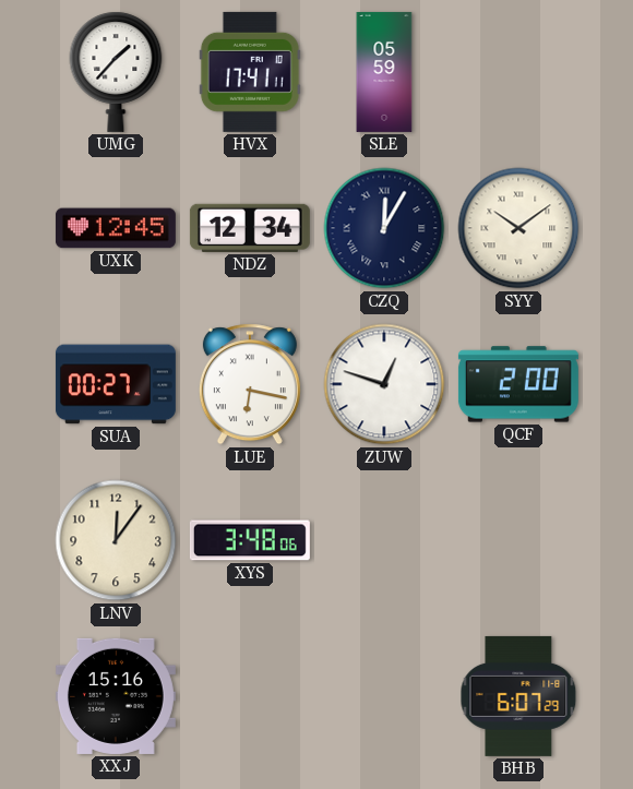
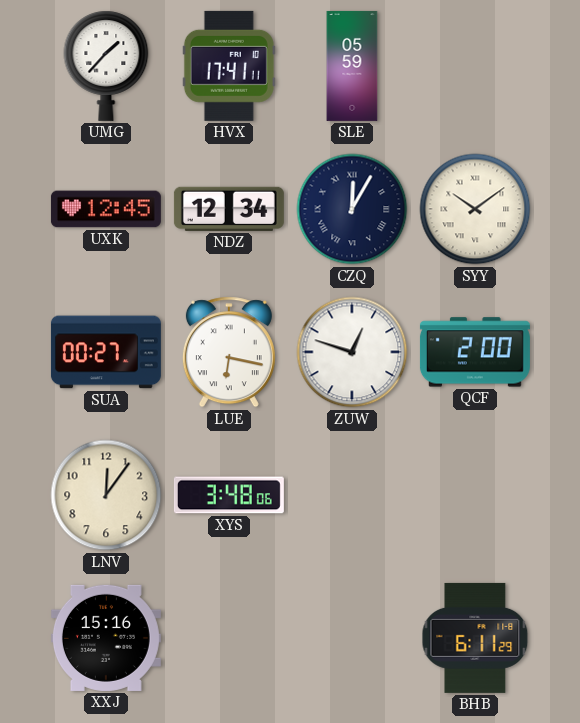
BHB: 6:07 -> 6:11 (475, 638)
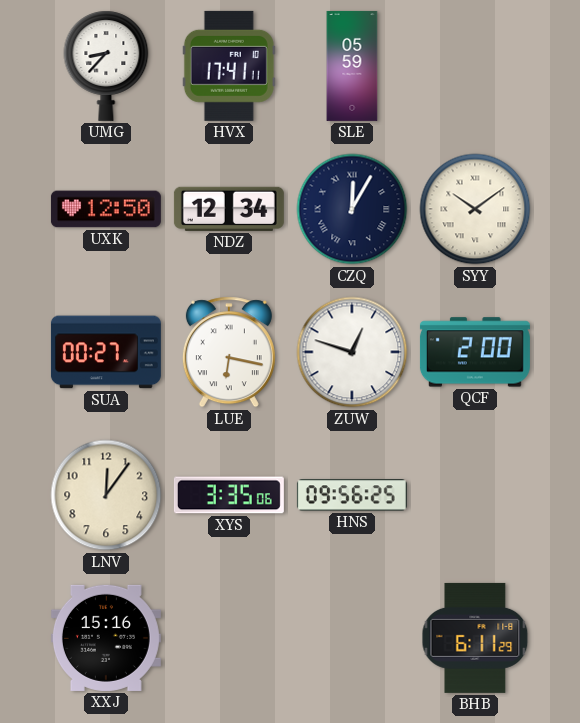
UMG: 1:37 -> 8:37 (106, 66)
UXK: 12:45 -> 12:50 (106, 209)
XYS: 3:48 -> 3:35 (229, 495)
HNS: none -> 09:56 (352, 495)
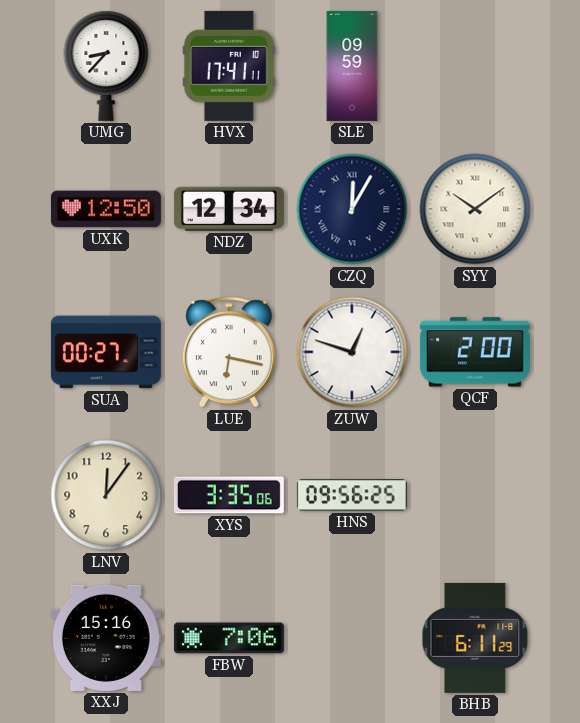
SLE: 05:59 -> 09:59 (352, 66)
FBW: none -> 7:06 (229, 638)
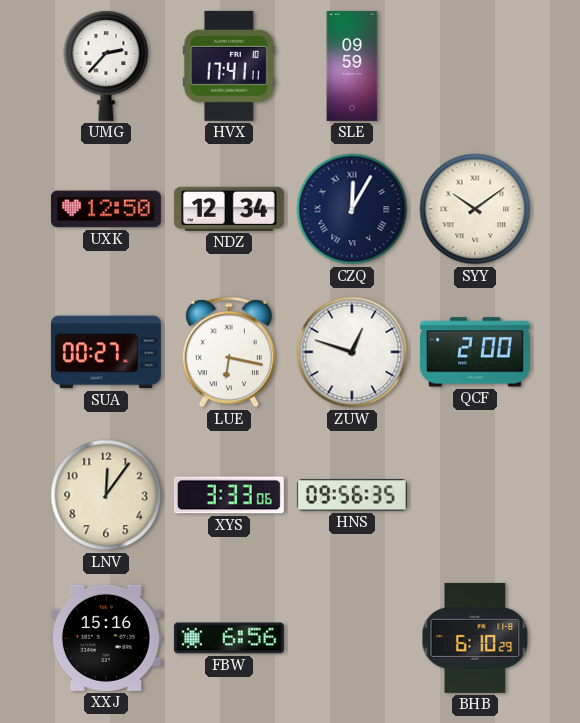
UMG: 8:37 -> 2:37 (106, 66)
XYS: 3:35 -> 3:33 (229, 495)
HNS: 09:56:25 -> 09:56:35 (352, 495)
FBW: 7:06 -> 6:56 (229, 638)
BHB: 6:11 -> 6:10 (475, 638)
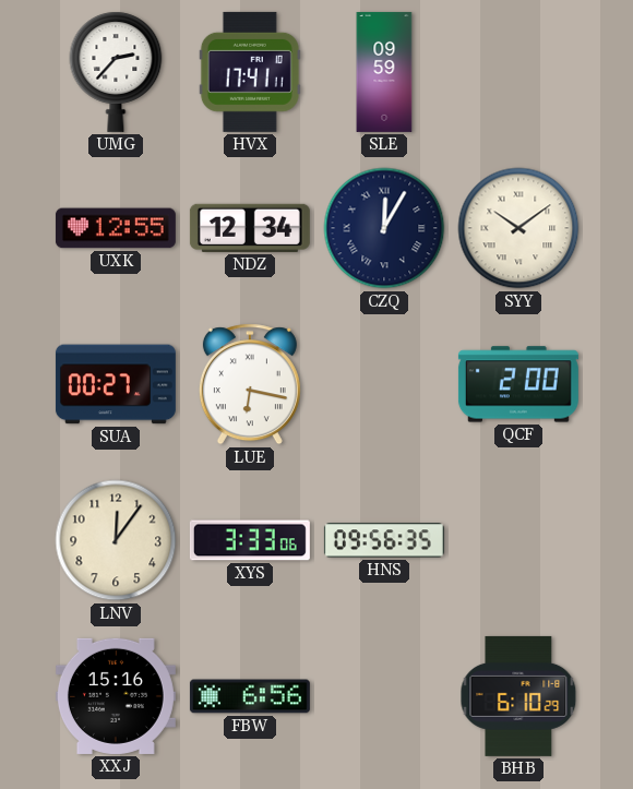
UXK: 12:50 -> 12:55 (116, 228)
ZUW: 12:48 -> none (352, 352)
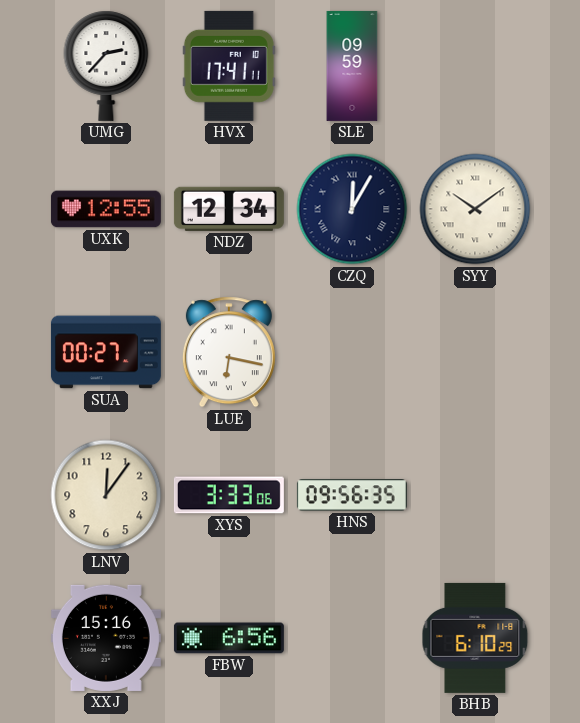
QCF: 2:00 -> none (518, 384)
